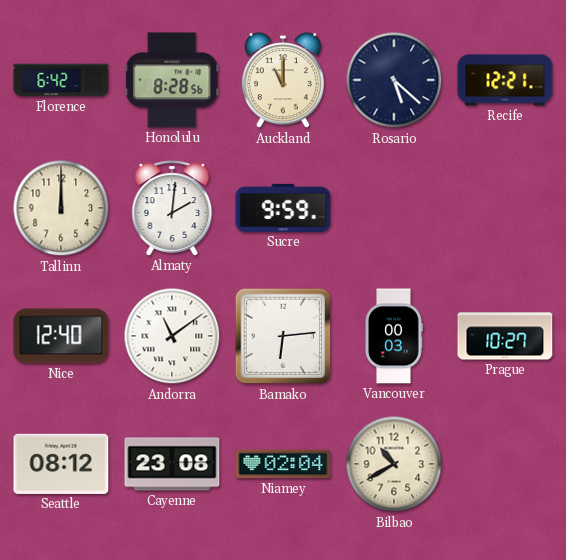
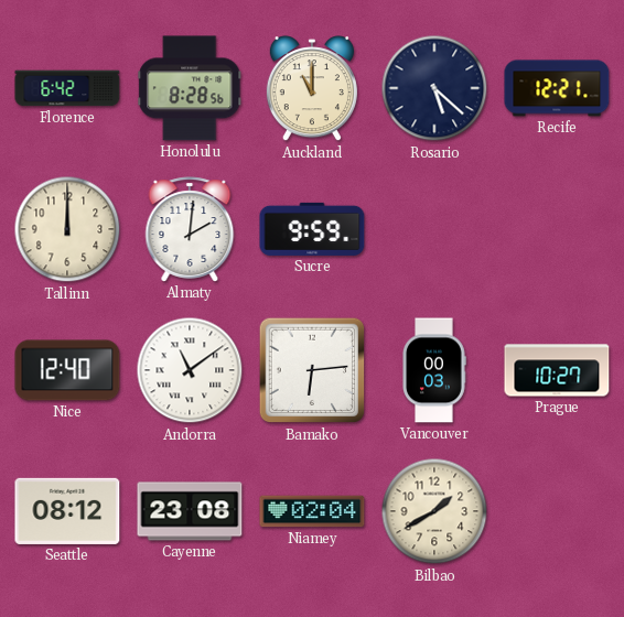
Bilbao: 10:40 -> 1:40 (434, 511)
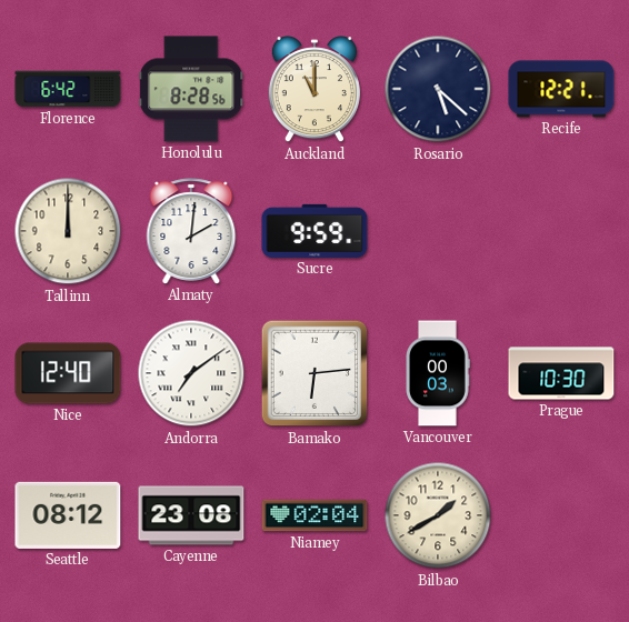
Andorra: 11:09 -> 7:09 (191, 373)
Prague: 10:27 -> 10:30 (561, 373)
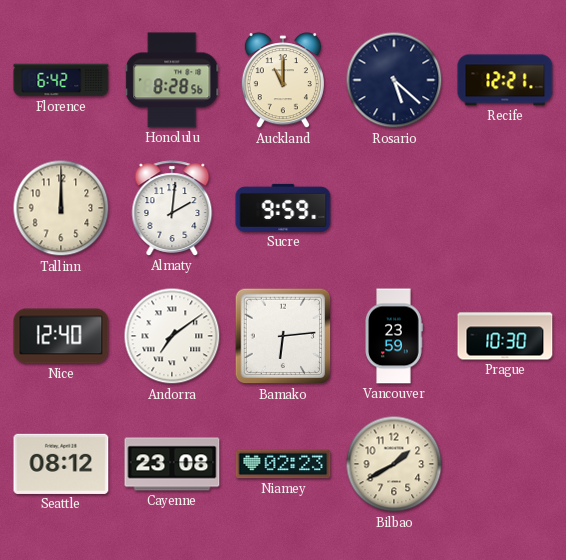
Vancouver: 00:03 -> 23:59 (394, 336)
Niamey: 02:04 -> 02:23 (283, 464)
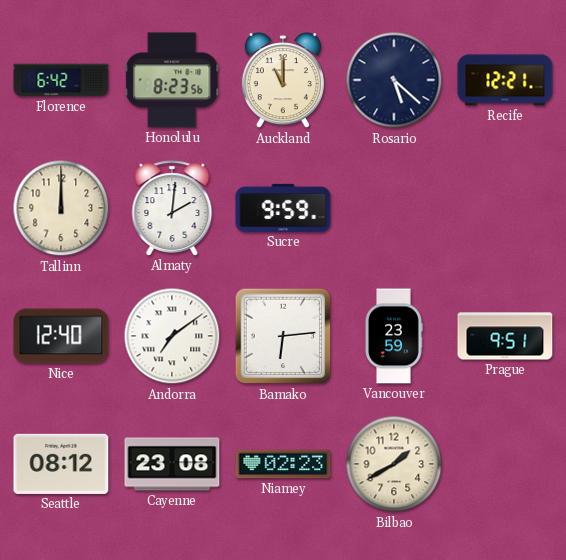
Honolulu: 8:28 -> 8:23 (172, 80)
Prague: 10:30 -> 9:51 (505, 336)
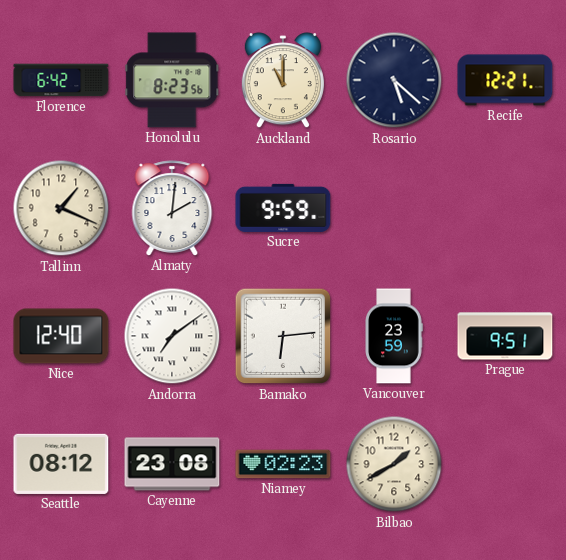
Tallinn: 12:00 -> 1:19 (61, 208)
